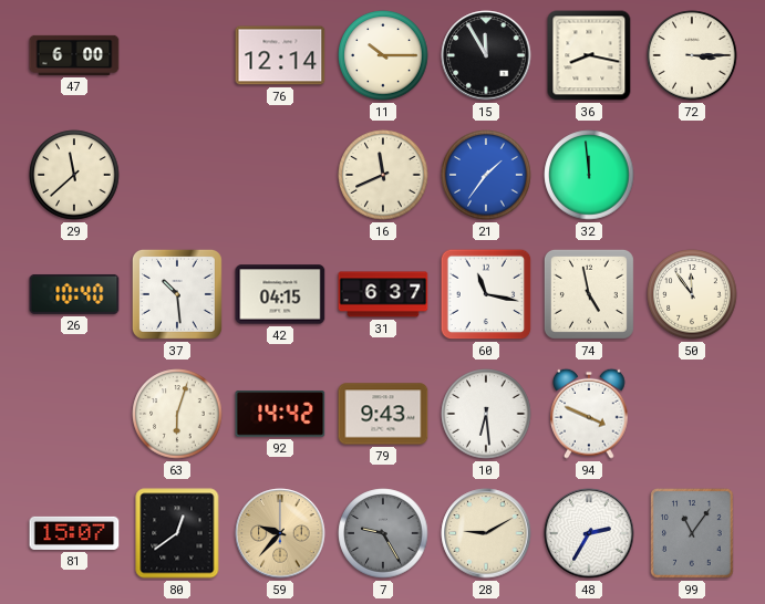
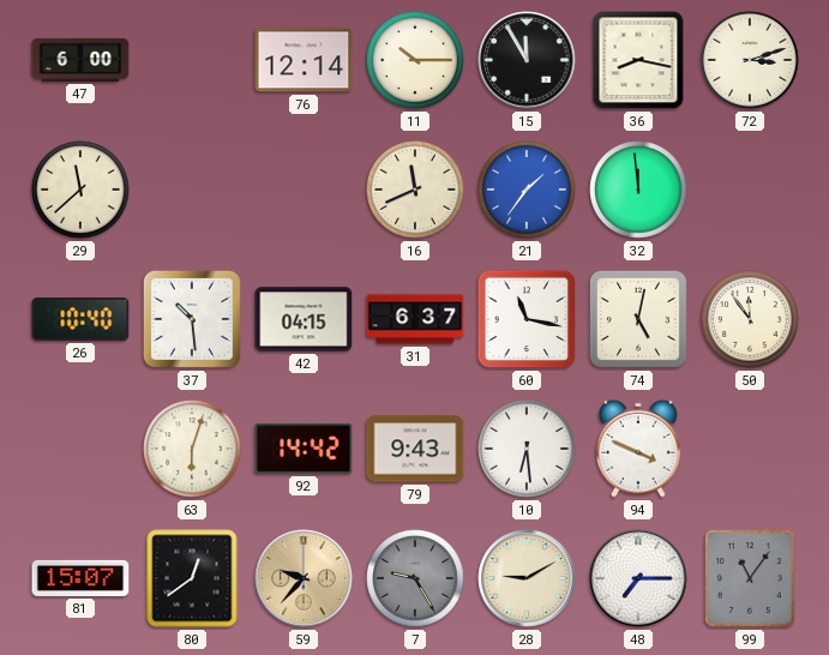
72: 3:15 -> 3:12 (750, 60)
74: 4:58 -> 5:02 (638, 319)
48: 2:35 -> 7:15 (638, 578)
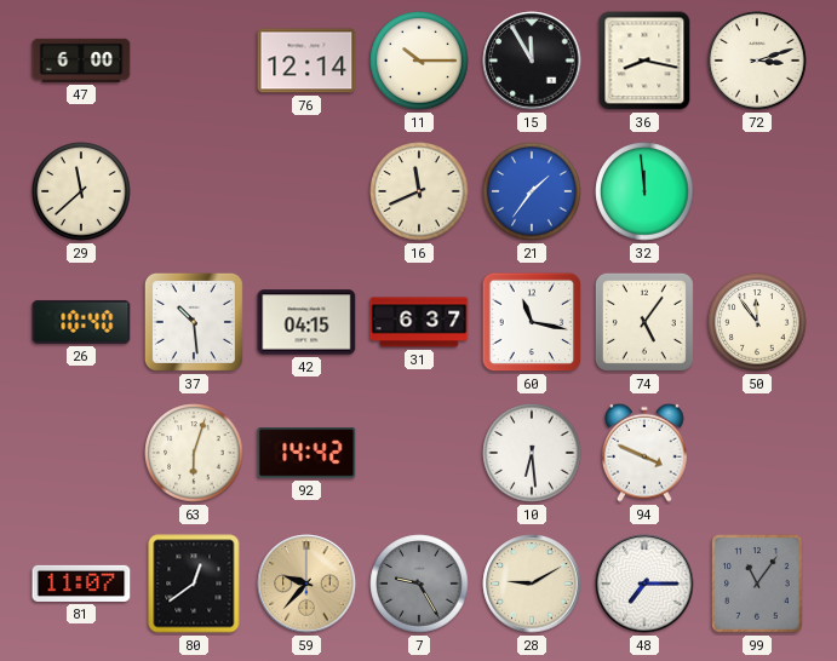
74: 5:02 -> 5:06 (644, 322)
79: 9:43 -> none (415, 449)
81: 15:07 -> 11:07 (81, 584)
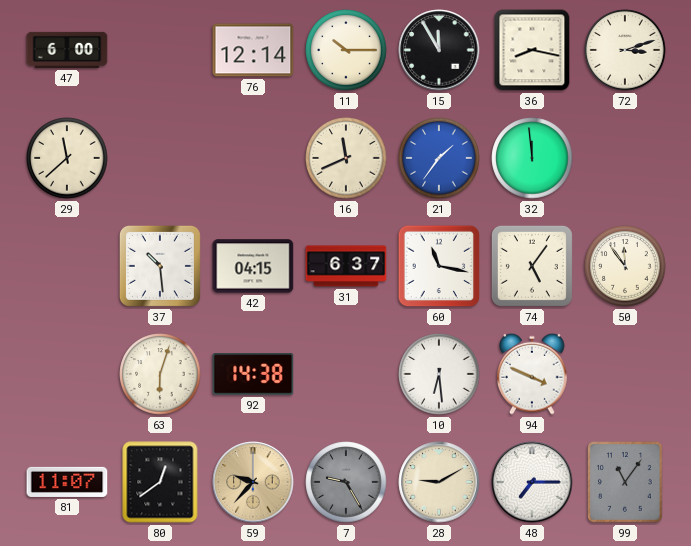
26: 10:40 -> none (81, 322)
92: 14:42 -> 14:38 (253, 374)
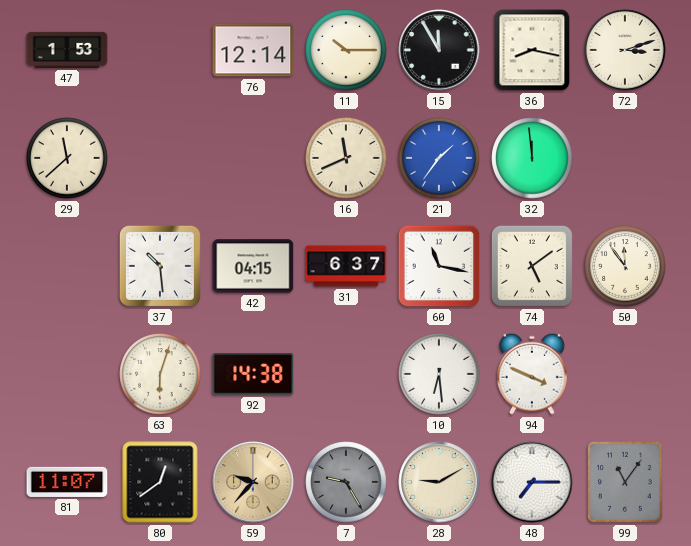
47: 6:00 -> 1:53 (67, 50)
74: 5:06 -> 5:09 (532, 266)
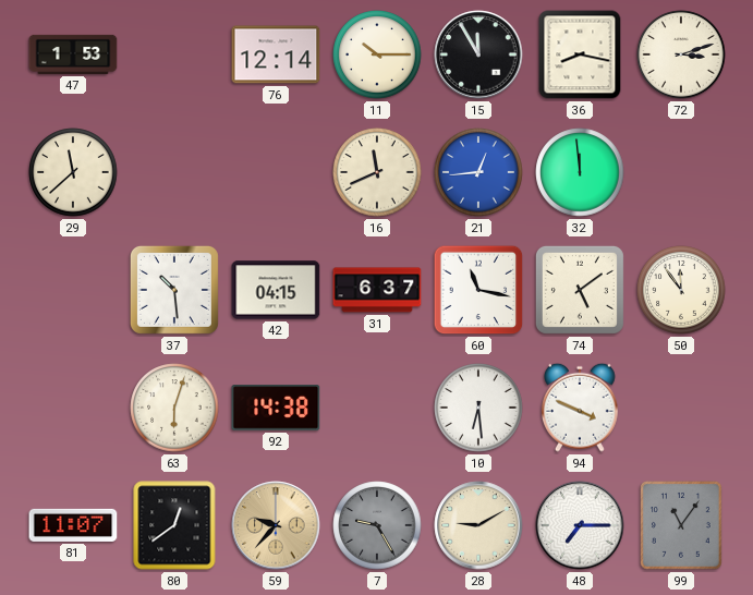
21: 1:36 -> 12:44 (478, 172)
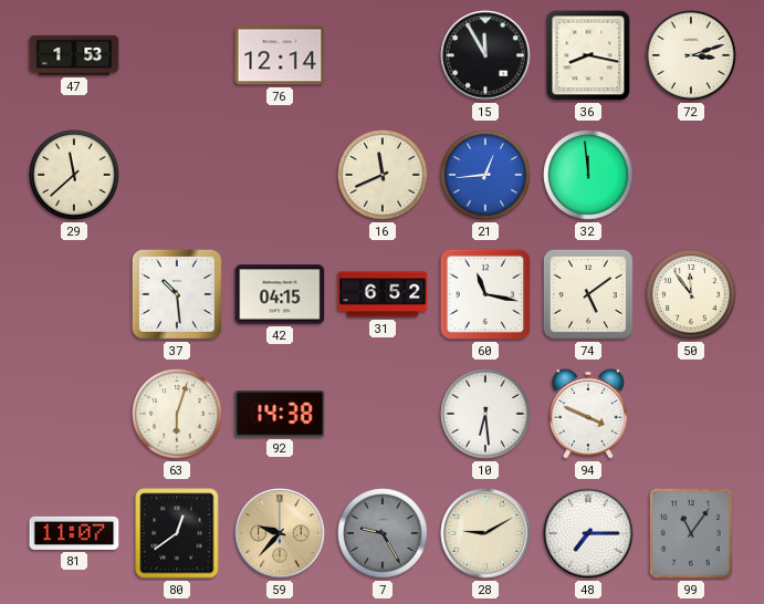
11: 10:15 -> none (377, 54)
31: 6:37 -> 6:52 (383, 294)
